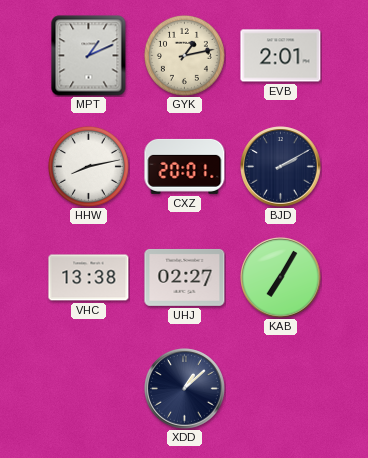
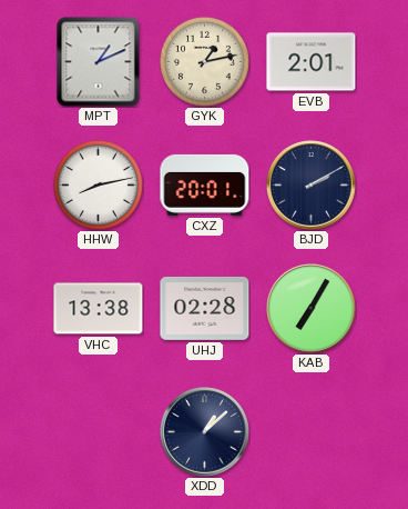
UHJ: 02:27 -> 02:28 (205, 308)
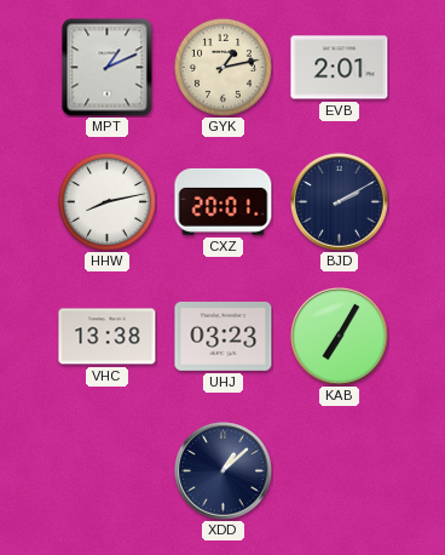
UHJ: 02:28 -> 03:23 (224, 336)
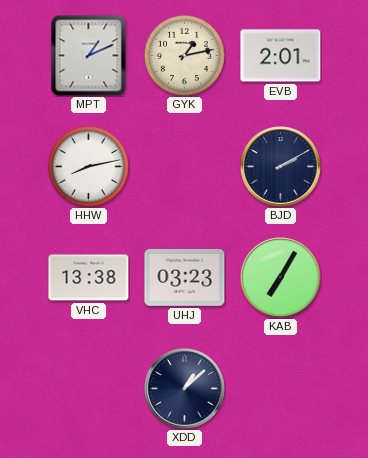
CXZ: 20:01 -> none (224, 201)
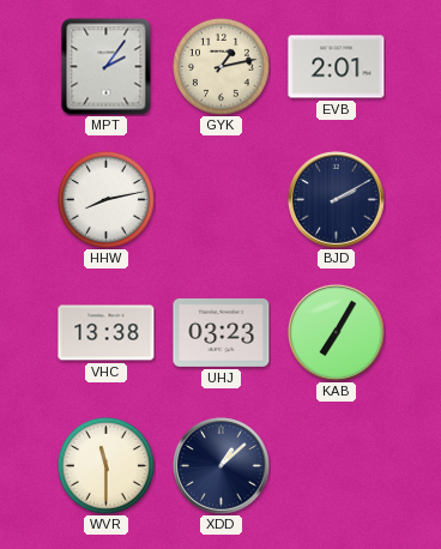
MPT: 1:11 -> 2:06 (107, 67)
WVR: none -> 11:30 (105, 465)
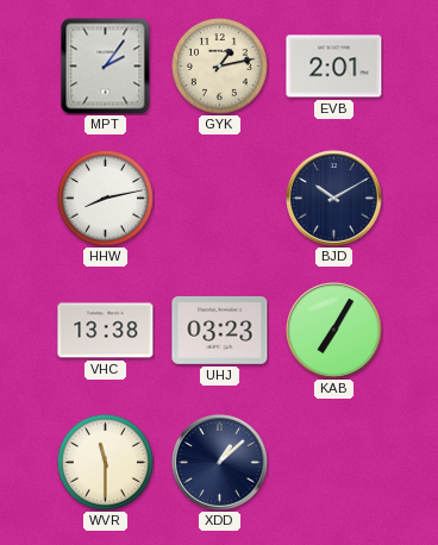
BJD: 2:10 -> 10:10 (334, 199)
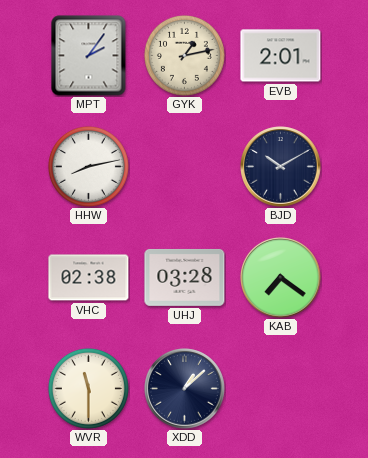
VHC: 13:38 -> 02:38 (89, 278)
UHJ: 03:23 -> 03:28 (185, 277)
KAB: 7:05 -> 7:21 (281, 278)
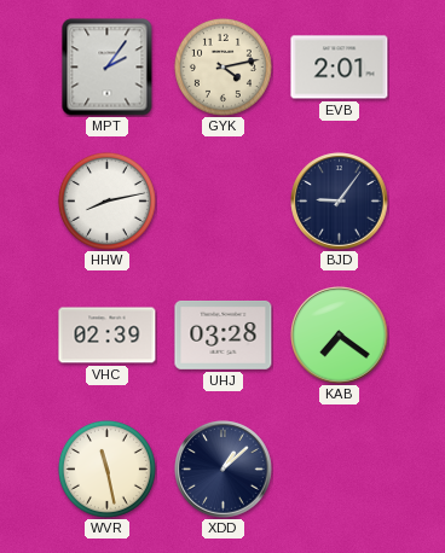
GYK: 1:13 -> 4:13 (223, 66)
BJD: 10:10 -> 9:06 (340, 202)
VHC: 02:38 -> 02:39 (108, 336)
WVR: 11:30 -> 11:28 (106, 468)
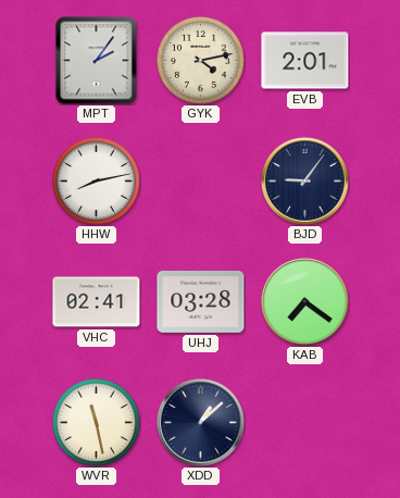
VHC: 02:39 -> 02:41 (97, 302)
